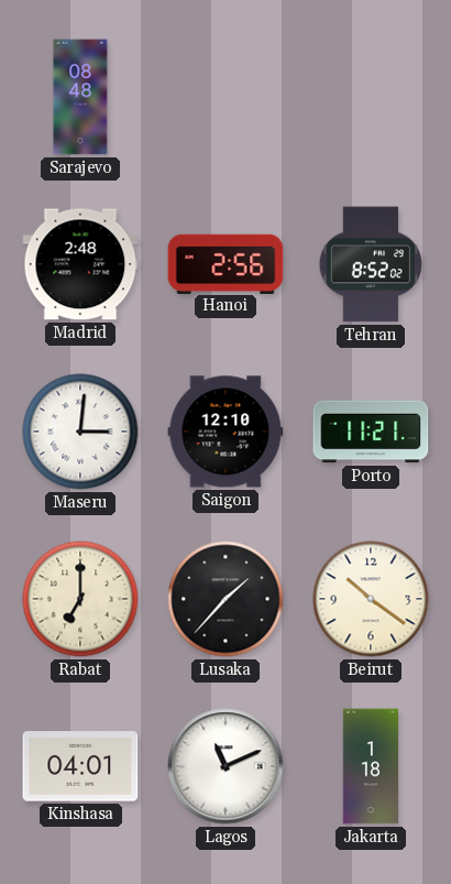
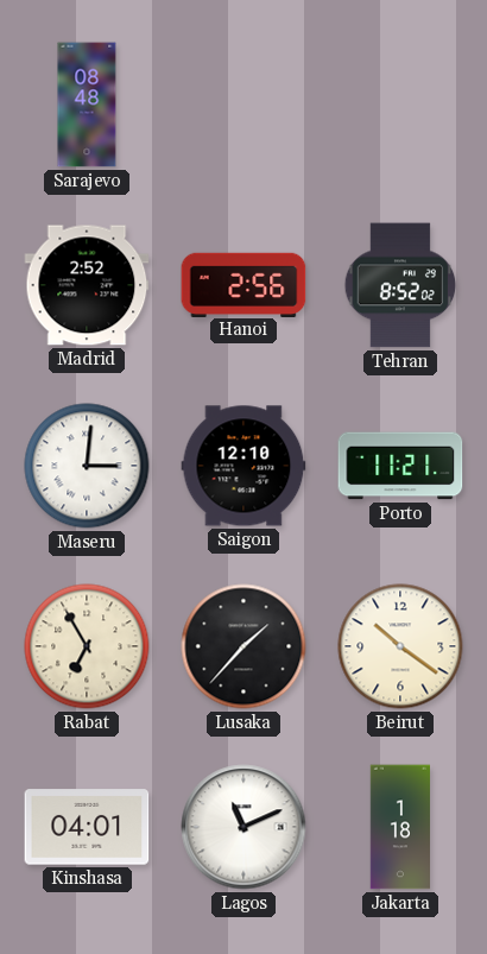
Madrid: 2:48 -> 2:52 (87, 285)
Rabat: 7:00 -> 6:55 (87, 646)
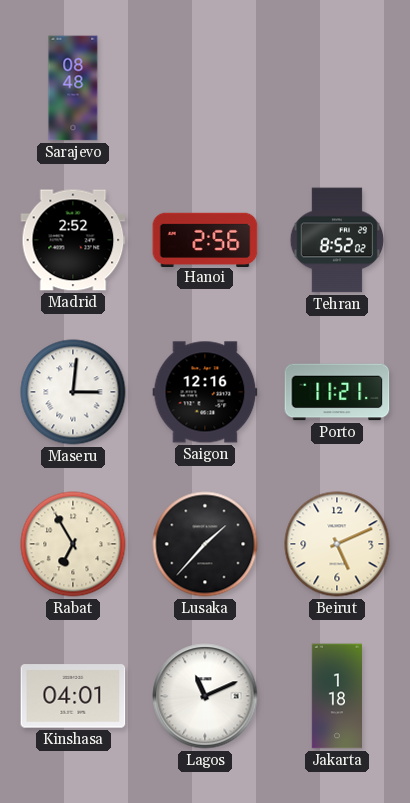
Saigon: 12:10 -> 12:16 (205, 392)
Beirut: 10:21 -> 5:11 (337, 544)
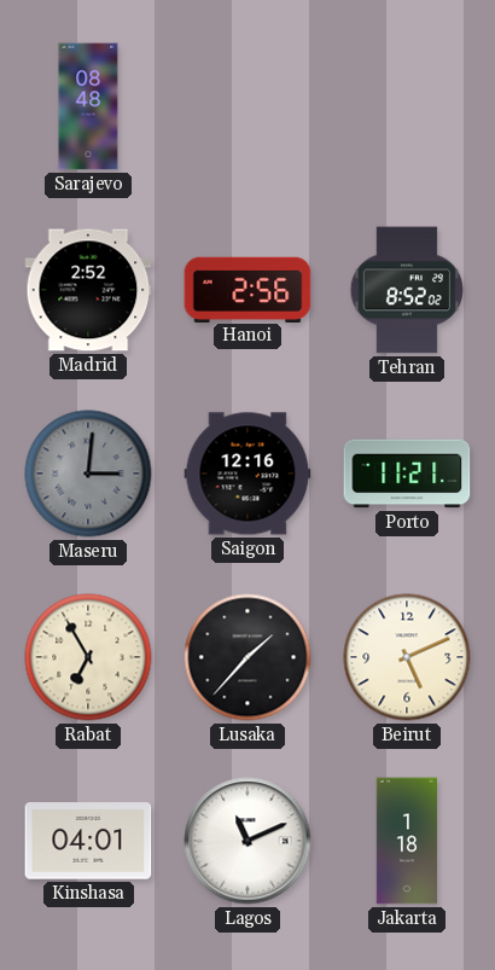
Maseru dial: white -> grey (88, 474)
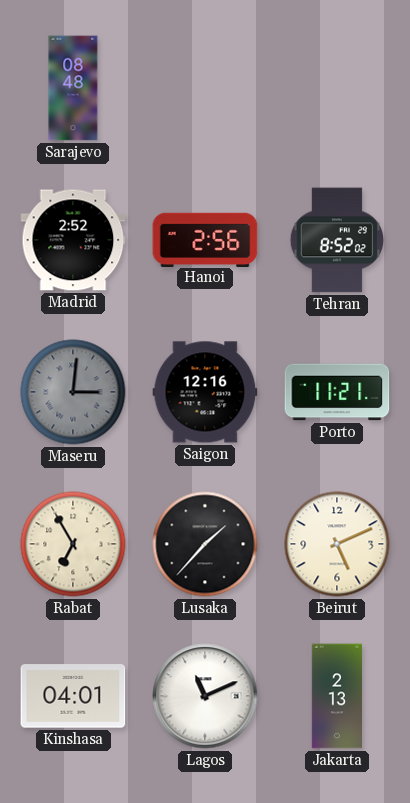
Jakarta: 1:18 -> 2:13 (336, 696)
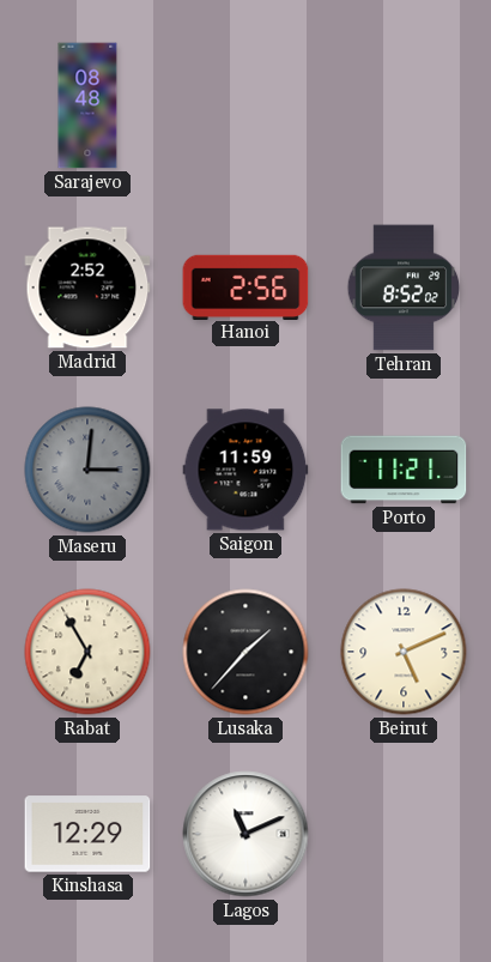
Saigon: 12:16 -> 11:59 (245, 470)
Kinshasa: 04:01 -> 12:29 (87, 834)
Jakarta: 2:13 -> none (336, 696)
